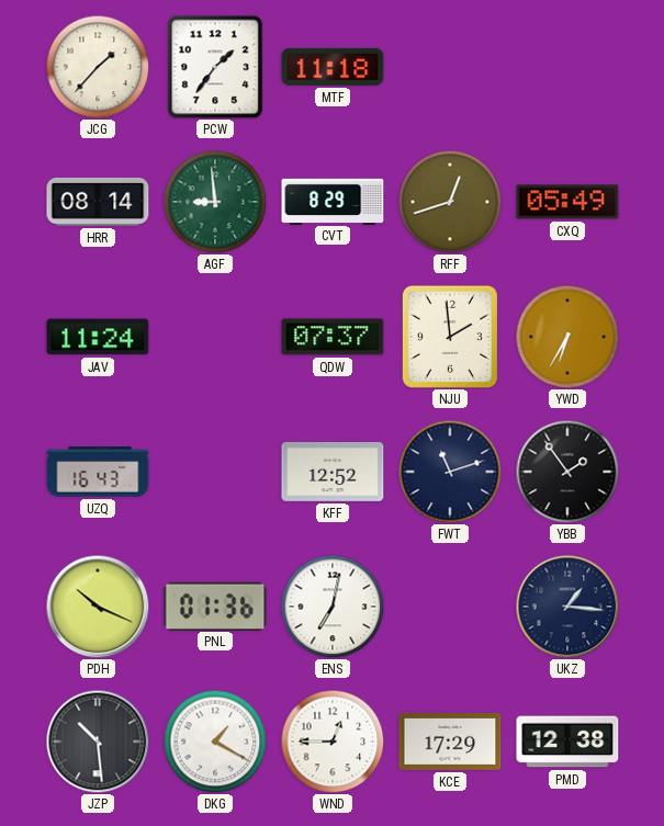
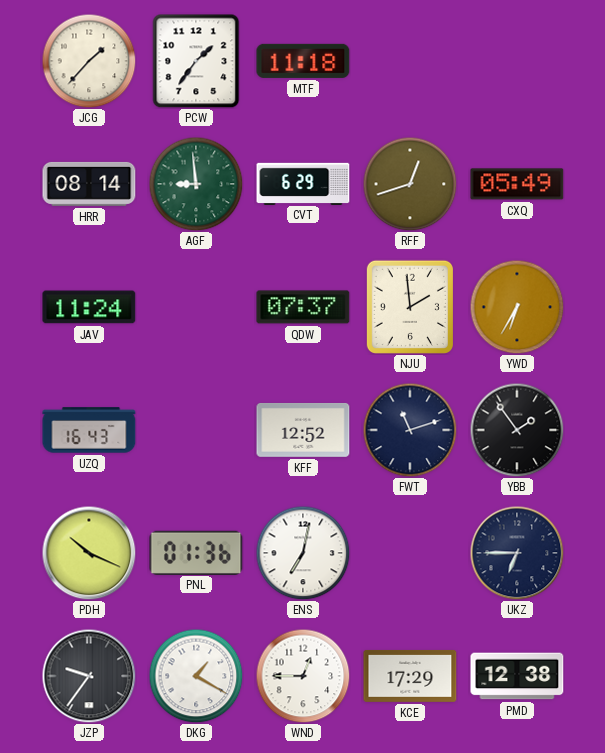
CVT: 8:29 -> 6:29 (303, 183)
UKZ: 1:16 -> 6:45 (517, 553)
JZP: 10:29 -> 9:36 (89, 676)
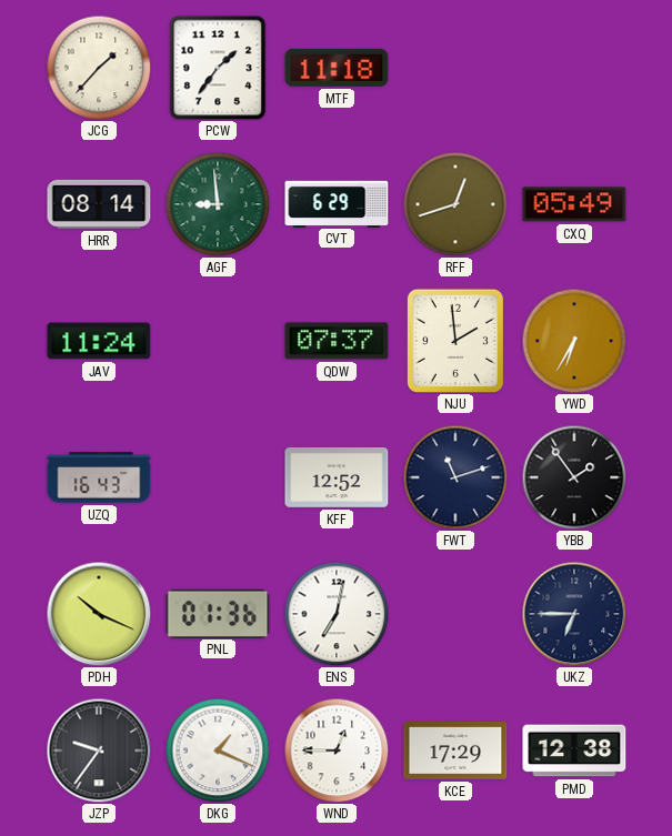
DKG: 1:20 -> 1:19 (218, 751)
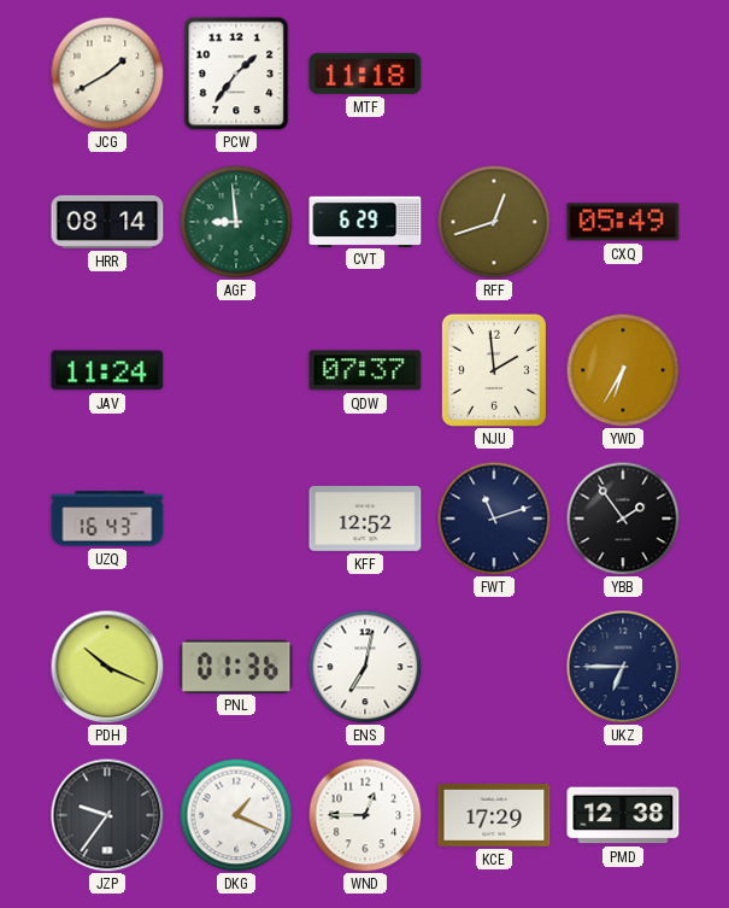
JCG: 1:37 -> 1:40 (107, 74)
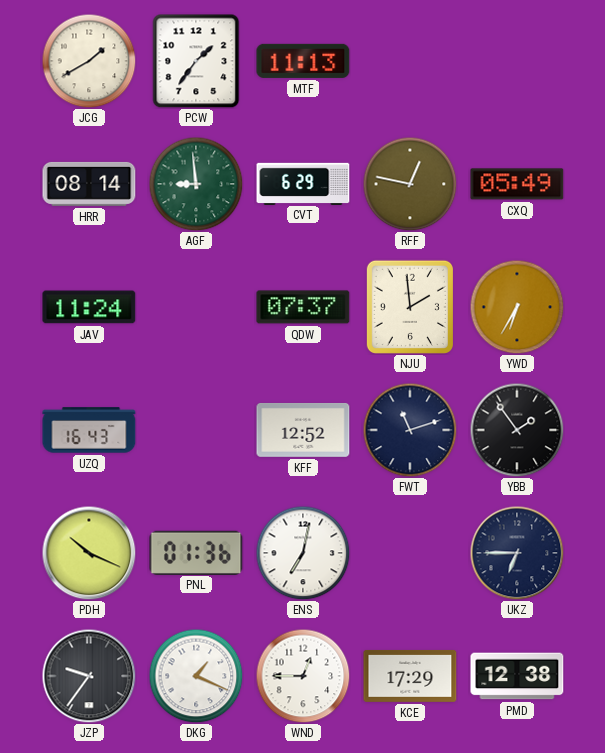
MTF: 11:18 -> 11:13 (303, 61)
RFF: 12:42 -> 12:47 (410, 184)
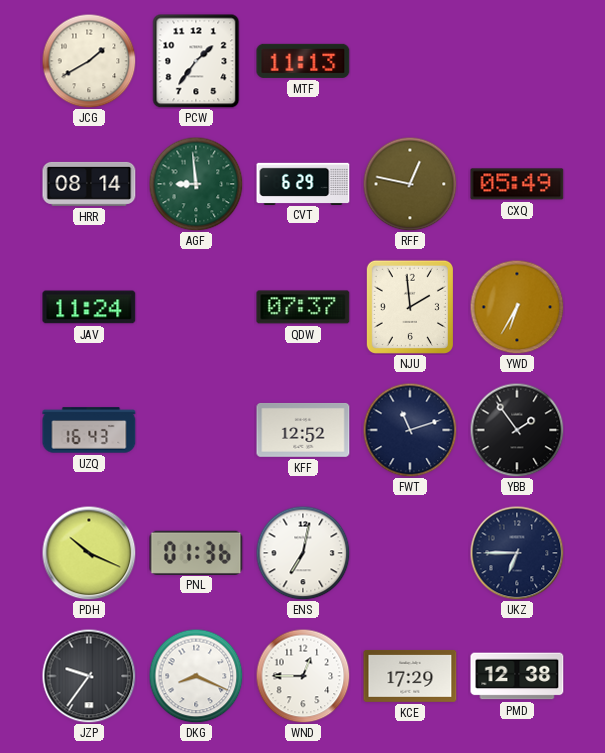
DKG: 1:19 -> 8:19 (196, 676)
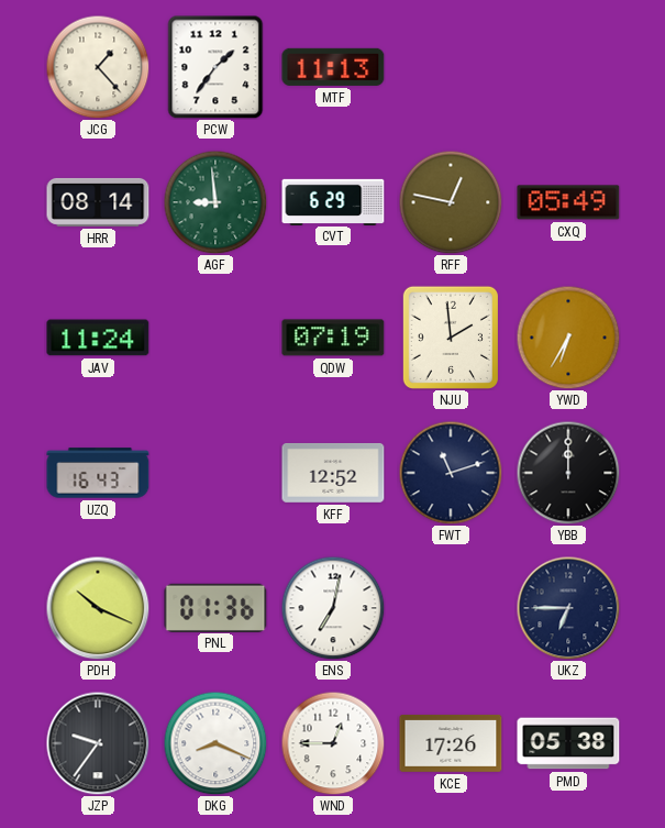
JCG: 1:40 -> 1:23 (98, 67)
QDW: 07:37 -> 07:19 (333, 338)
YBB: 1:54 -> 12:00 (568, 473)
KCE: 17:29 -> 17:26 (451, 743)
PMD: 12:38 -> 05:38 (568, 743)
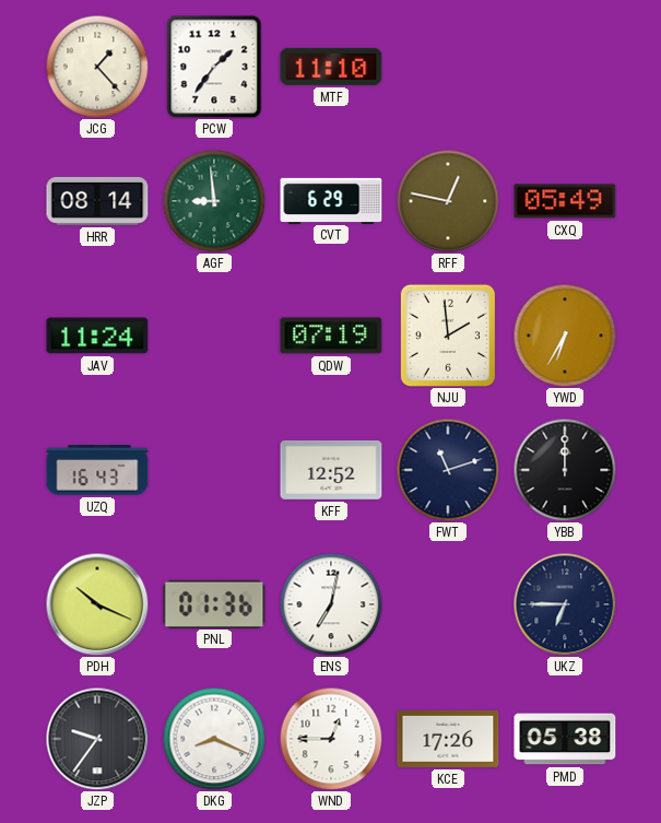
MTF: 11:13 -> 11:10 (331, 67)
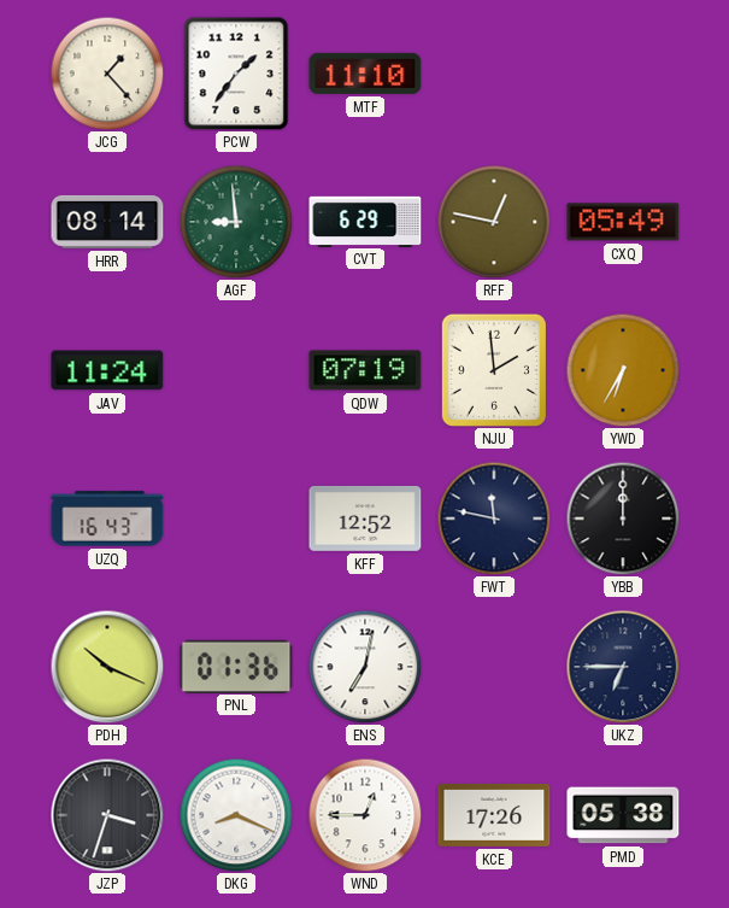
FWT: 11:12 -> 11:47 (494, 519)
JZP: 9:36 -> 3:33 (107, 815)
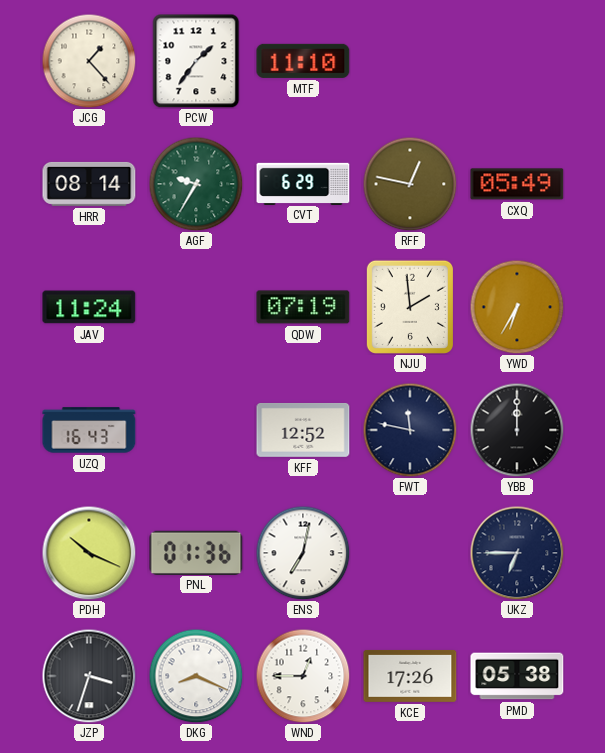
AGF: 8:59 -> 9:35 (196, 184)
